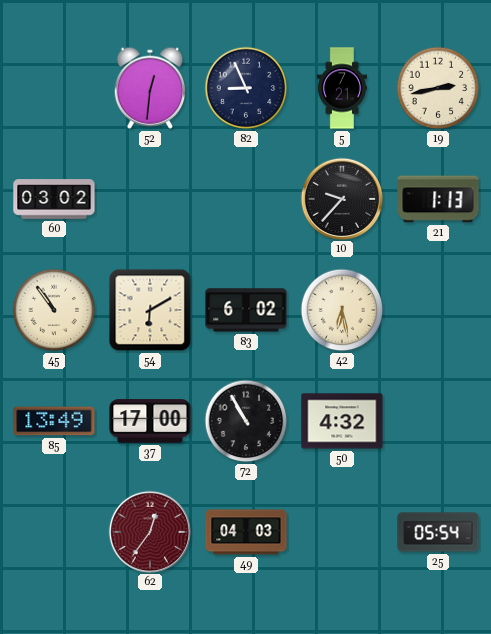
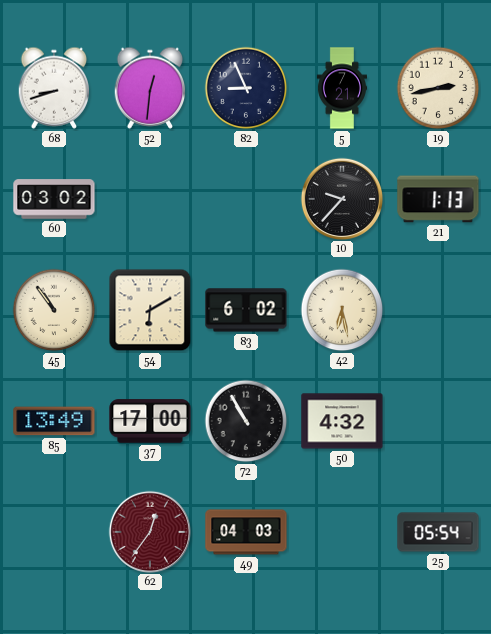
68: none -> 8:42 (54, 88)
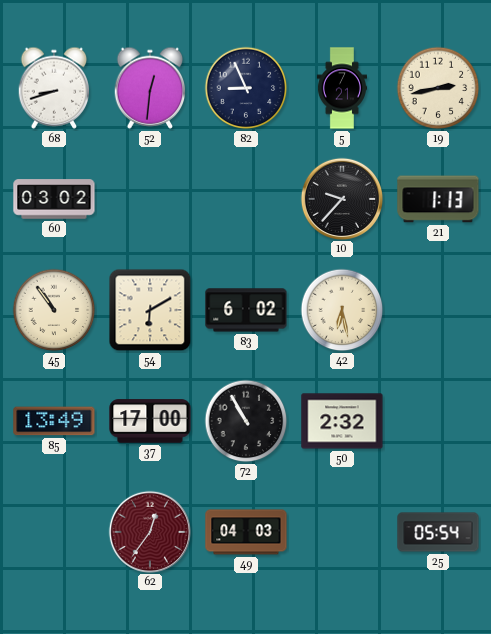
50: 4:32 -> 2:32 (342, 421)
